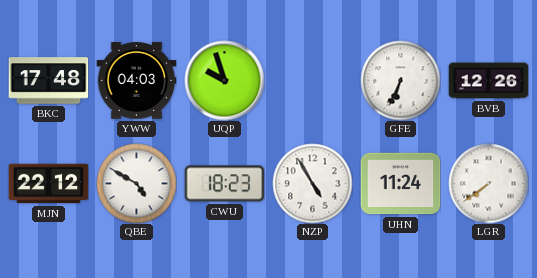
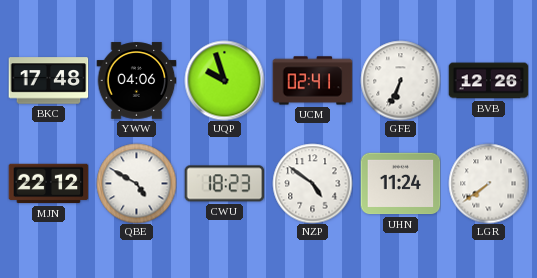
YWW: 04:03 -> 04:06 (136, 81)
UCM: none -> 02:41 (312, 81)
NZP: 4:55 -> 4:51 (312, 183)
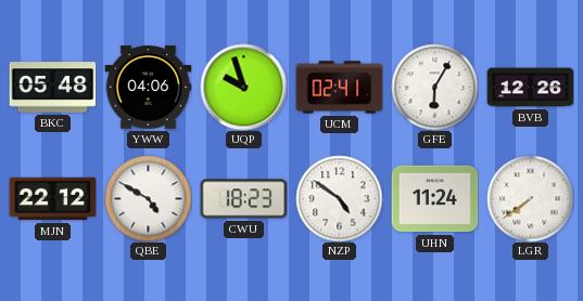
BKC: 17:48 -> 05:48 (52, 88)
GFE: 6:34 -> 6:05 (434, 87)
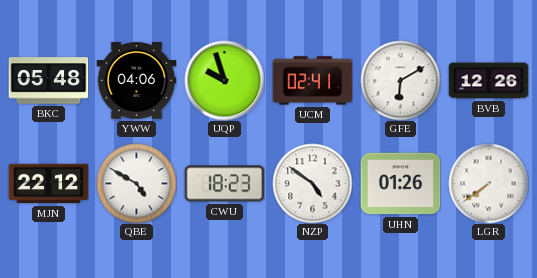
GFE: 6:05 -> 6:10 (400, 80)
UHN: 11:24 -> 01:26 (400, 184)
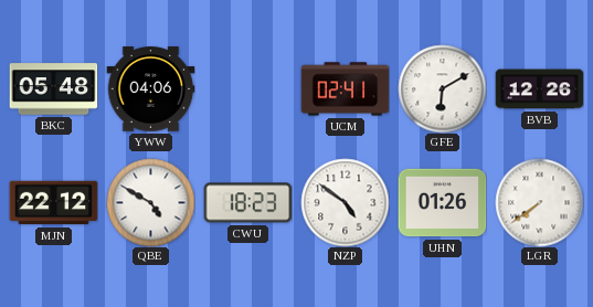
UQP: 9:57 -> none (224, 80)
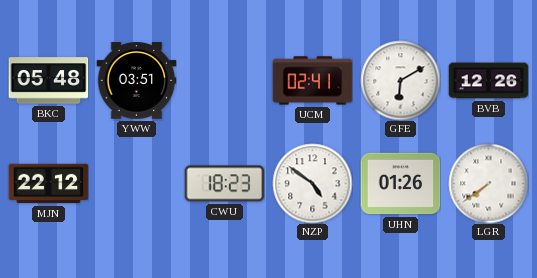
YWW: 04:06 -> 03:51 (136, 81)
QBE: 4:50 -> none (150, 202)
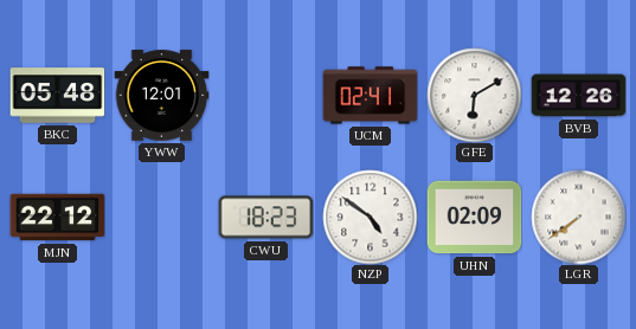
YWW: 03:51 -> 12:01 (161, 96)
UHN: 01:26 -> 02:09 (474, 218)
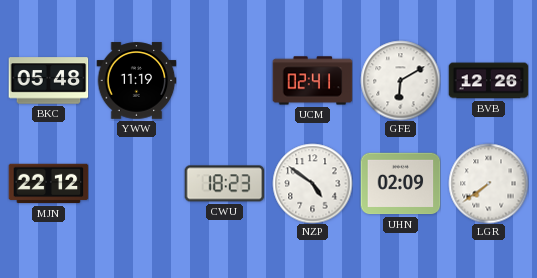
YWW: 12:01 -> 11:19 (136, 81)
